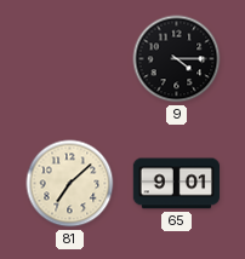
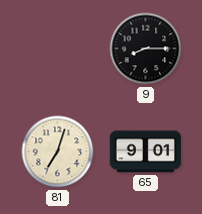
9: 4:15 -> 8:15 (146, 49)
81: 7:08 -> 7:03 (58, 152)
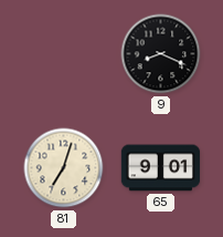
9: 8:15 -> 8:19 (161, 54)
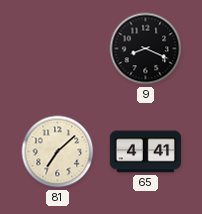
81: 7:03 -> 7:08 (58, 152)
65: 9:01 -> 4:41 (146, 152)
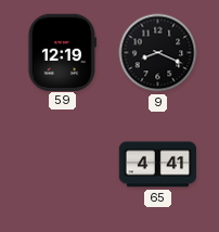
59: none -> 12:19 (62, 52)
81: 7:08 -> none (58, 152)
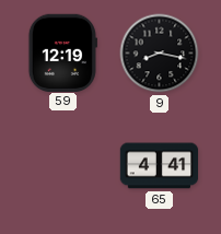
9: 8:19 -> 8:17 (160, 54)
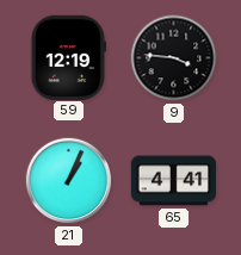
9: 8:17 -> 3:46 (174, 58)
21: none -> 1:04 (69, 181)
